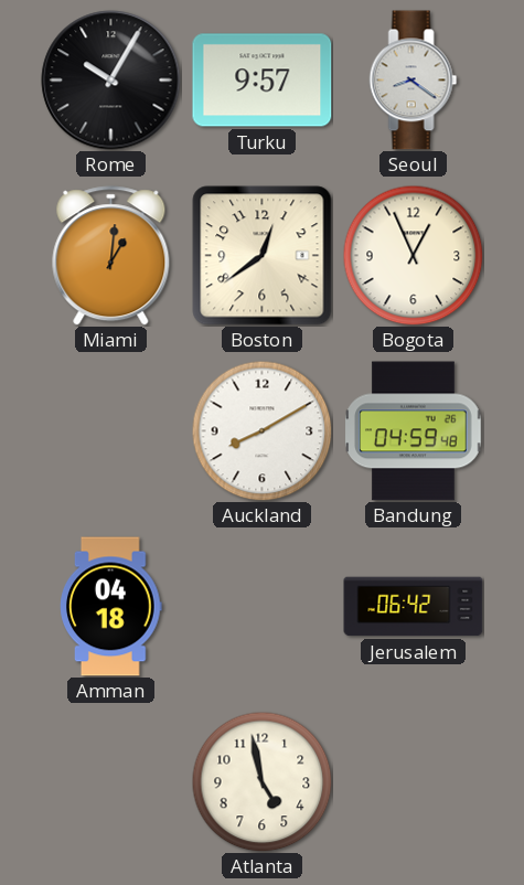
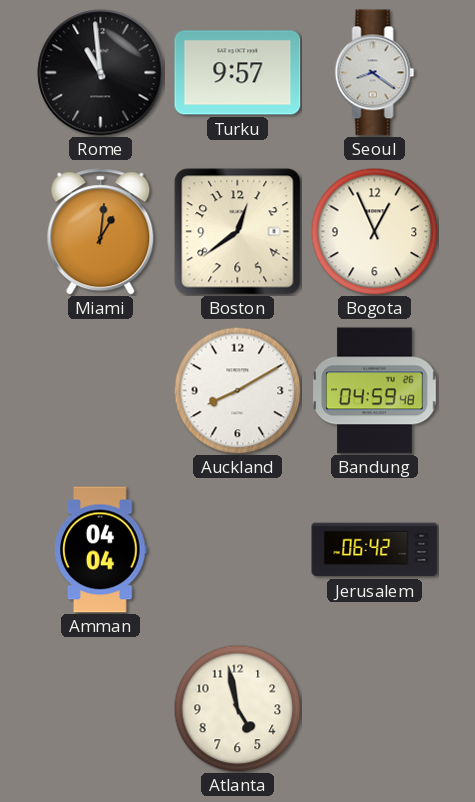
Rome: 10:05 -> 10:59 (101, 73)
Amman: 04:18 -> 04:04 (101, 550)
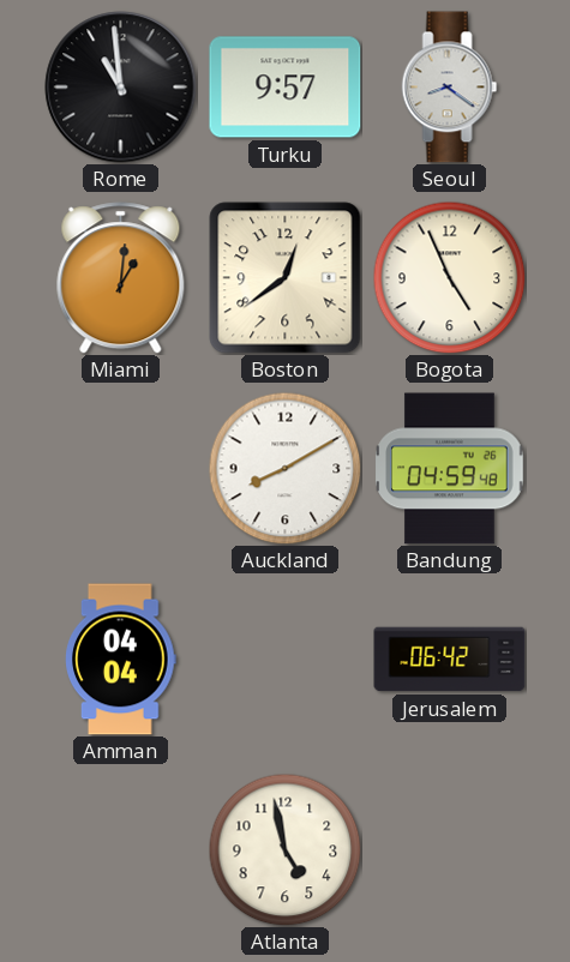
Bogota: 12:56 -> 4:56 (449, 277)
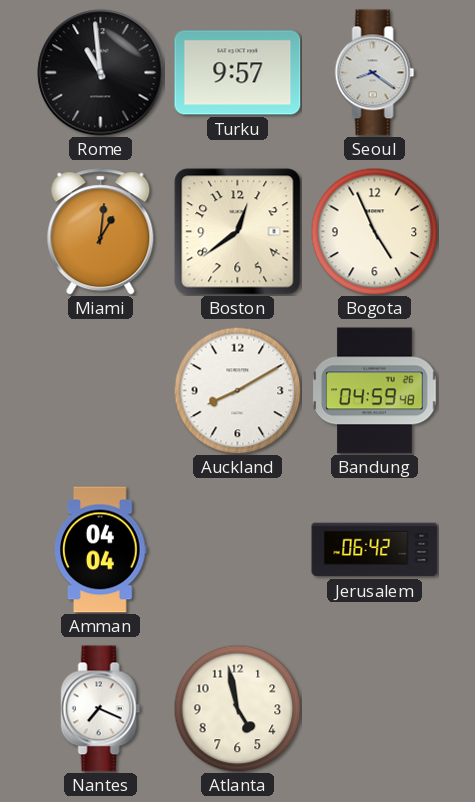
Nantes: none -> 7:19 (101, 709)
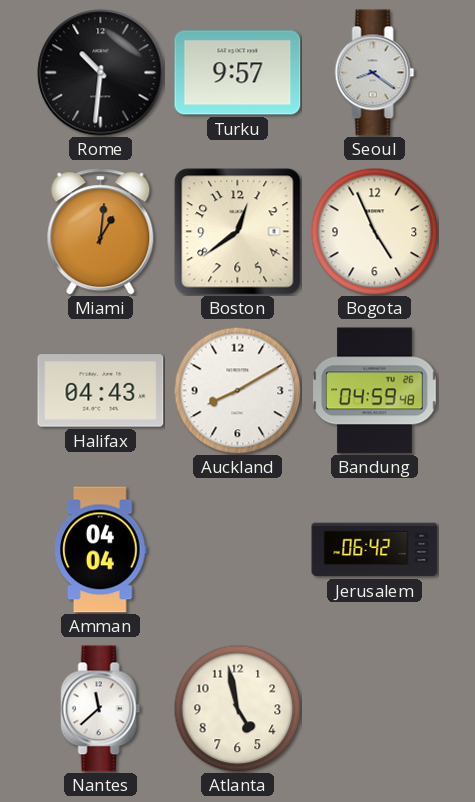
Rome: 10:59 -> 10:31 (101, 73)
Halifax: none -> 04:43 (101, 391)
Nantes: 7:19 -> 11:38 (101, 709)
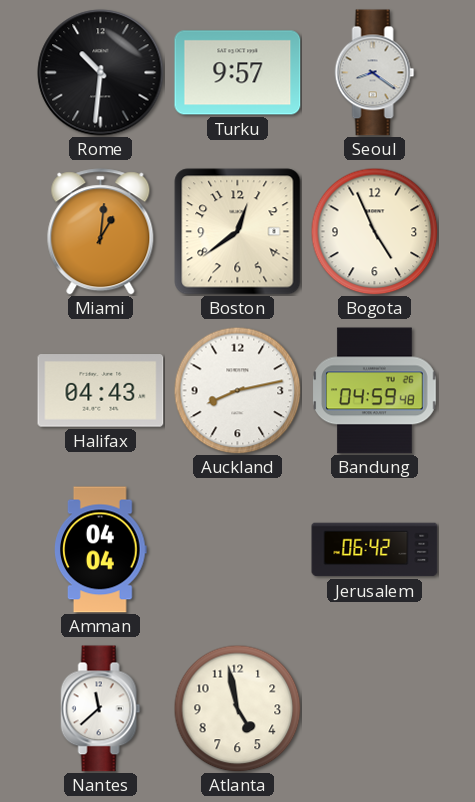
Auckland: 8:10 -> 8:13 (237, 390)
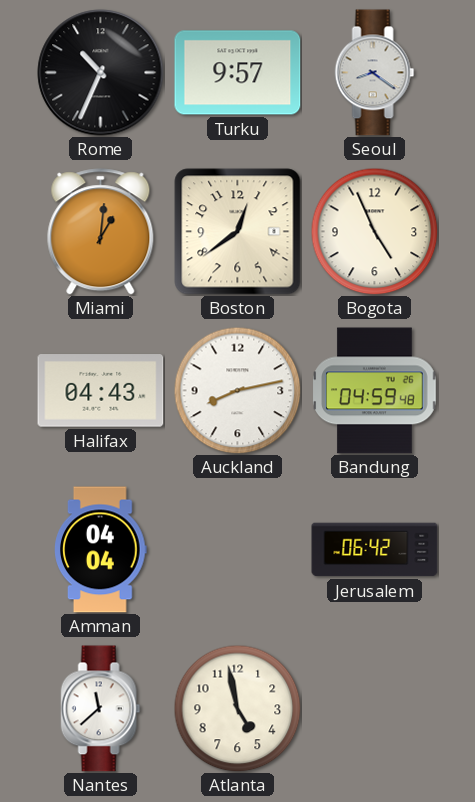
Rome: 10:31 -> 10:34 (101, 73)
